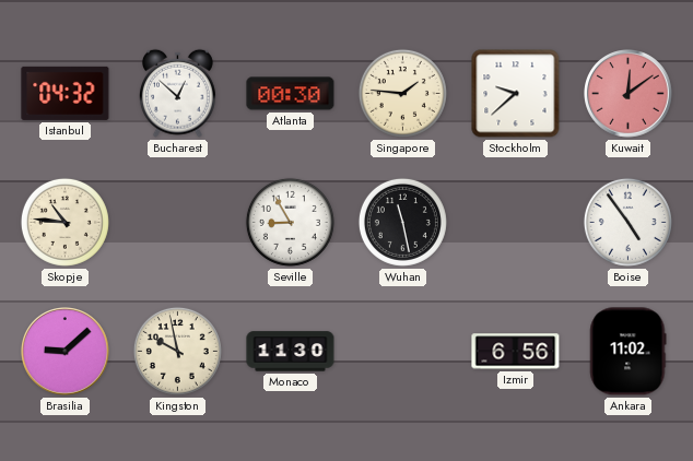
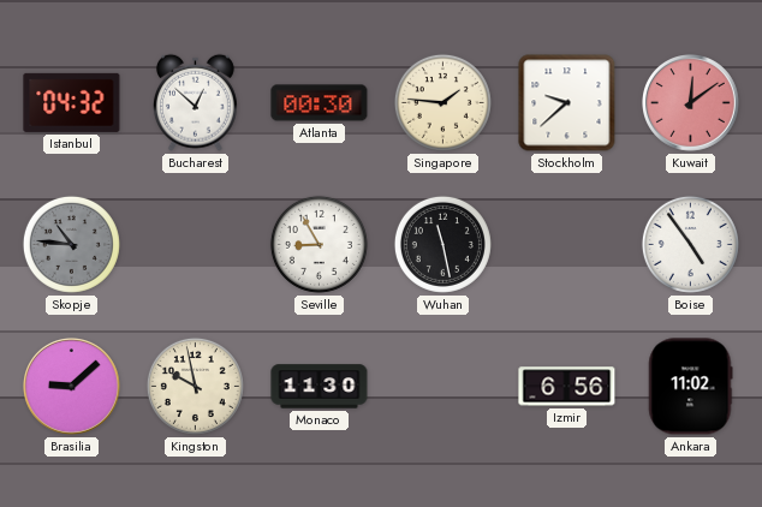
Skopje dial: cream -> grey (71, 244)
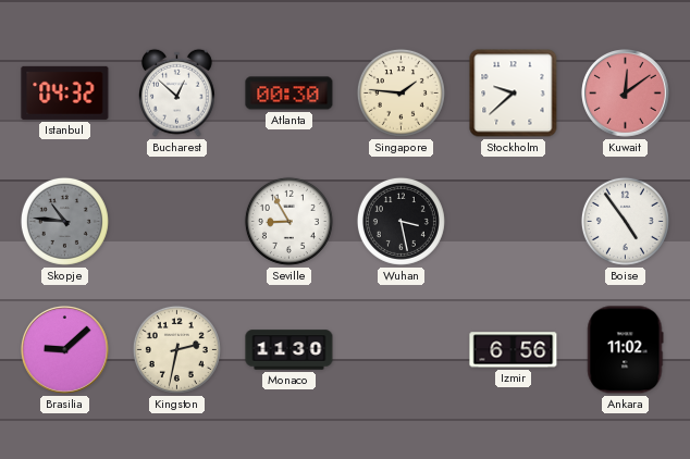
Wuhan: 11:28 -> 3:28 (401, 221)
Kingston: 9:58 -> 2:32 (176, 349)
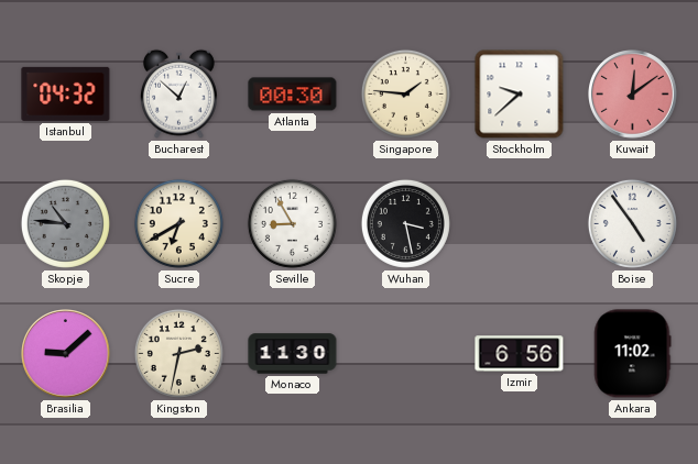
Sucre: none -> 6:40 (178, 223)
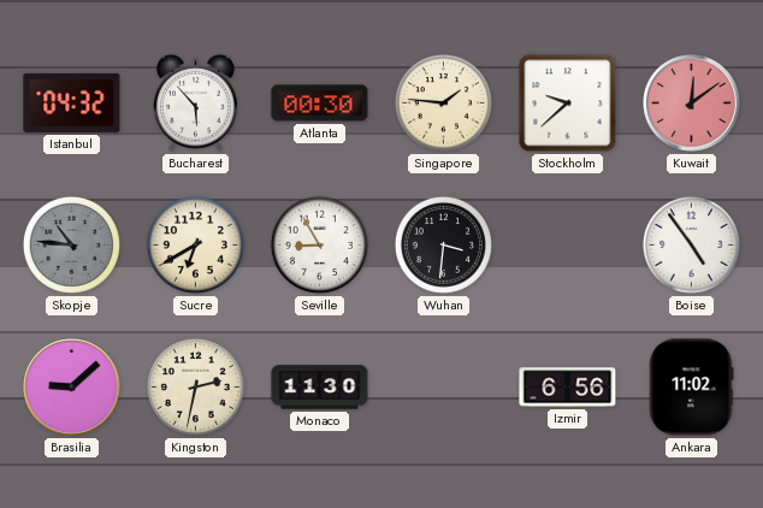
Bucharest: 12:52 -> 5:53 (195, 102)
Wuhan: 3:28 -> 3:31 (443, 244)
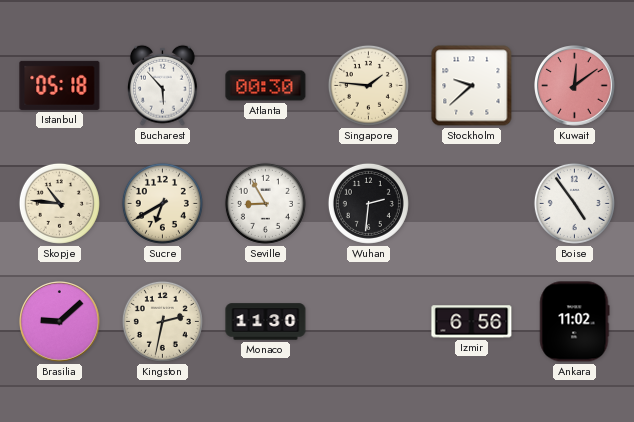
Istanbul: 04:32 -> 05:18 (60, 85)
Skopje dial: grey -> cream (59, 203)
Wuhan: 3:31 -> 2:31 (368, 203)
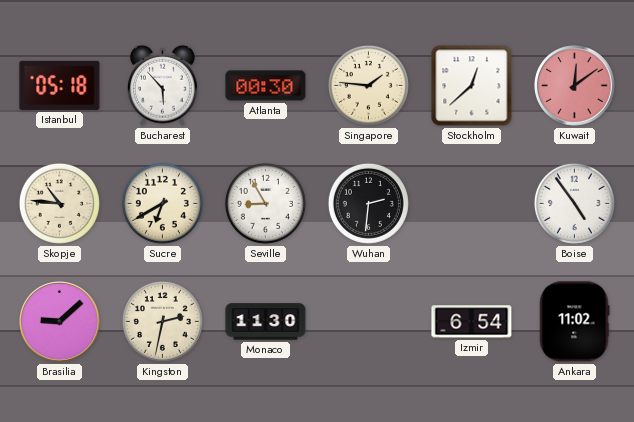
Stockholm: 9:38 -> 12:38 (472, 86)
Izmir: 6:56 -> 6:54 (472, 322)
